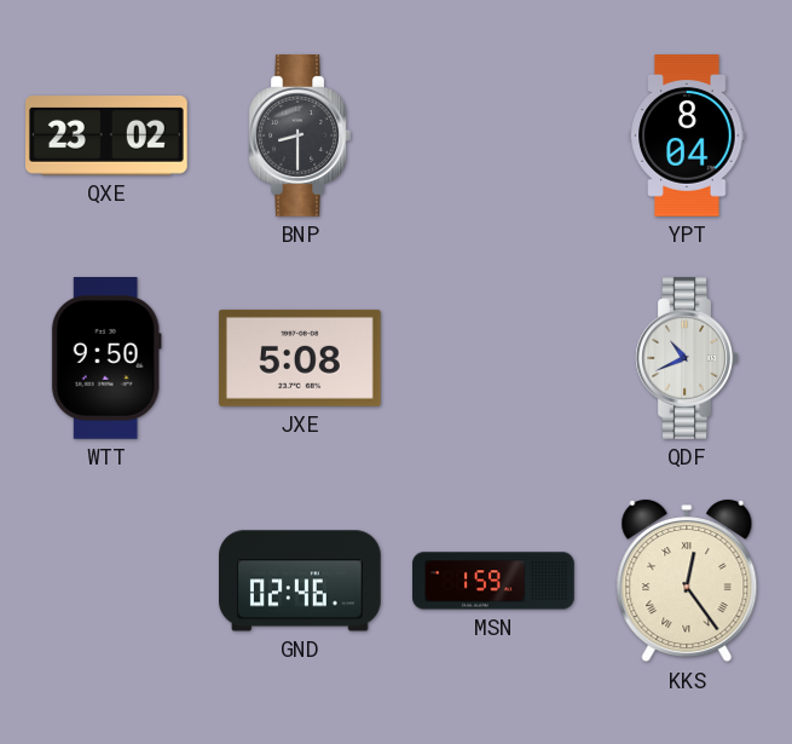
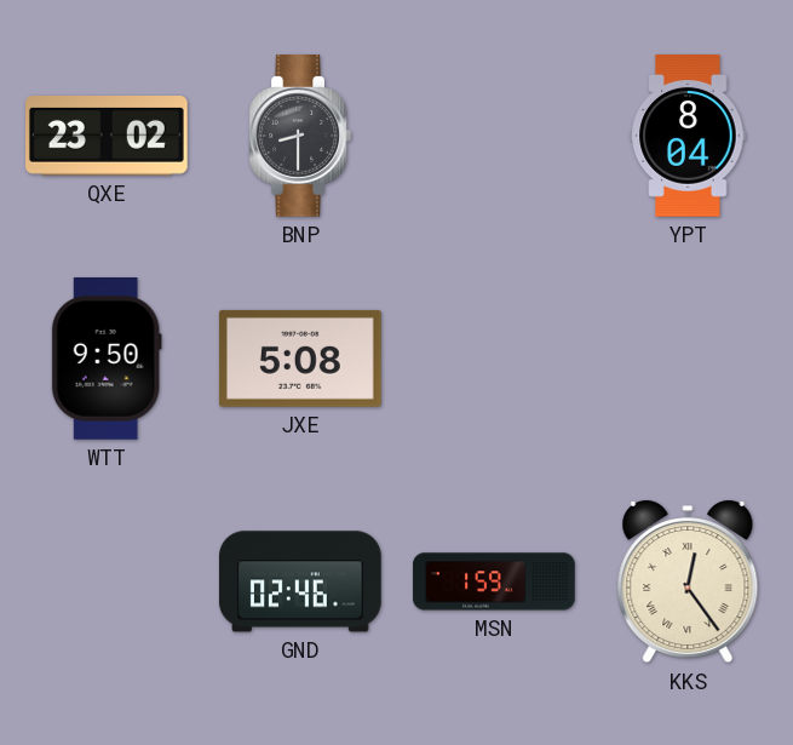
QDF: 10:41 -> none (687, 359)
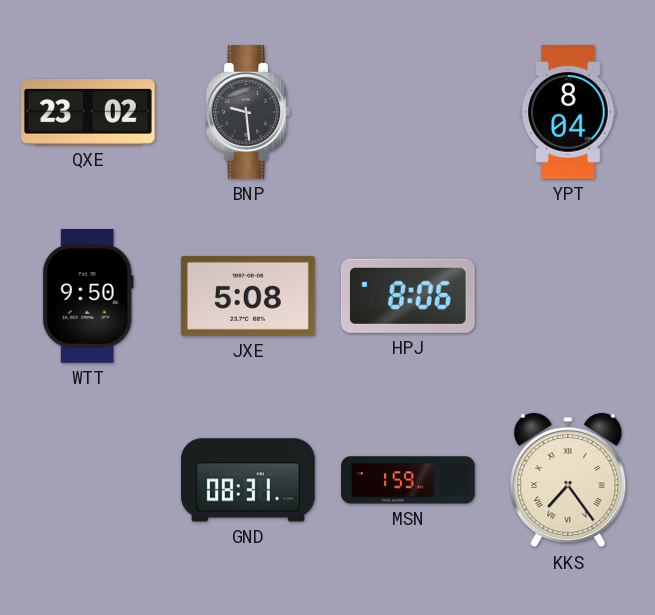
BNP: 8:30 -> 9:29 (248, 113)
HPJ: none -> 8:06 (408, 296)
GND: 02:46 -> 08:31 (249, 480)
KKS: 12:24 -> 7:24 (568, 480)
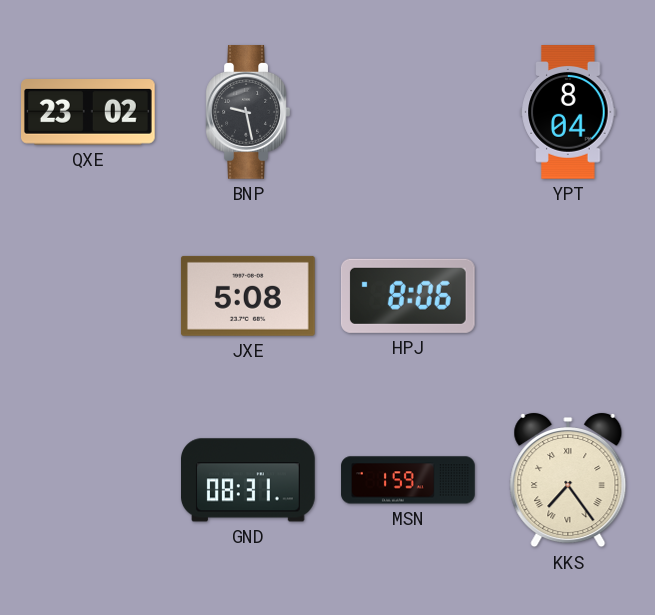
BNP: 9:29 -> 9:28 (248, 113)
WTT: 9:50 -> none (88, 297)
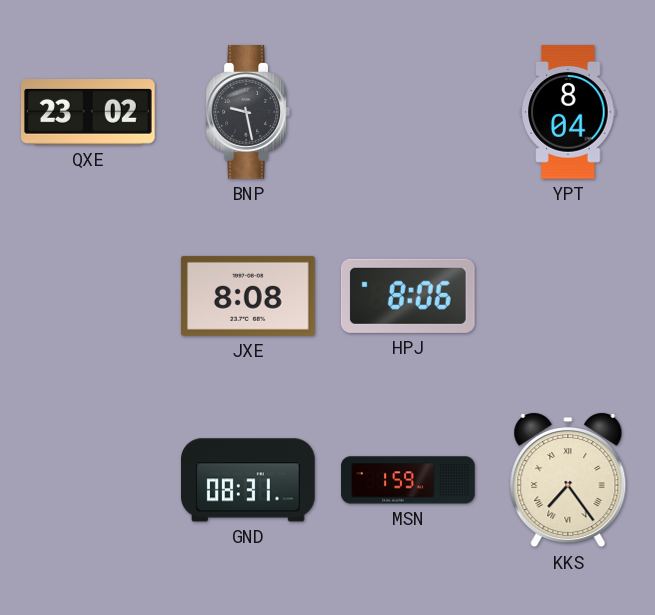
JXE: 5:08 -> 8:08 (248, 296)
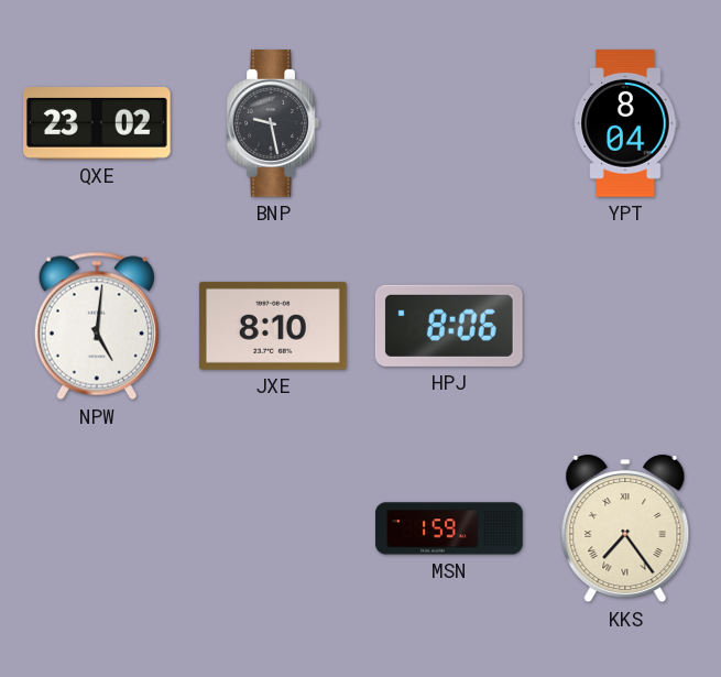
NPW: none -> 5:01 (97, 326)
JXE: 8:08 -> 8:10 (273, 326)
GND: 08:31 -> none (249, 480)
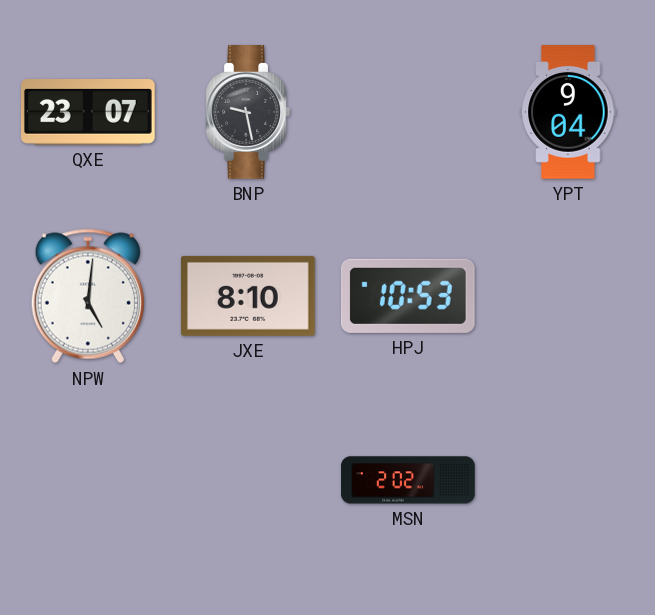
QXE: 23:02 -> 23:07 (89, 113)
YPT: 8:04 -> 9:04 (568, 113)
HPJ: 8:06 -> 10:53 (408, 296)
MSN: 1:59 -> 2:02 (408, 480)
KKS: 7:24 -> none (625, 528)
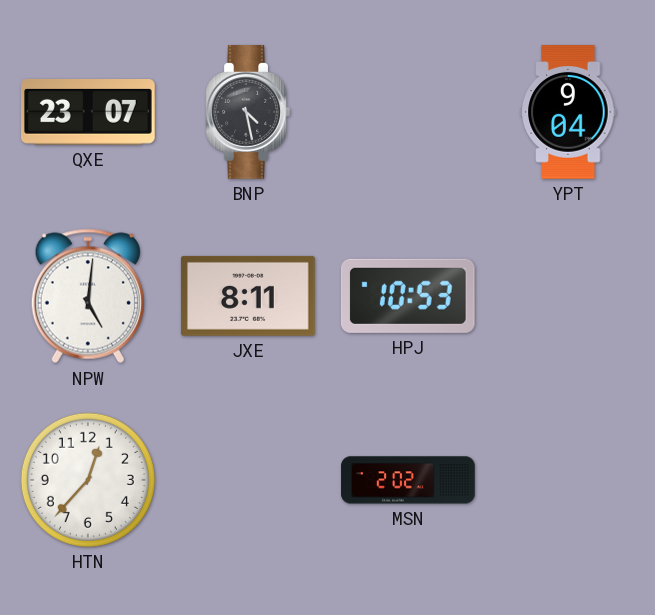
BNP: 9:28 -> 4:28 (248, 113)
JXE: 8:10 -> 8:11 (248, 296)
HTN: none -> 12:37 (88, 480)
